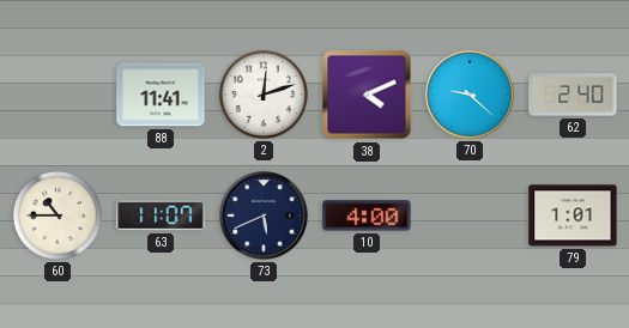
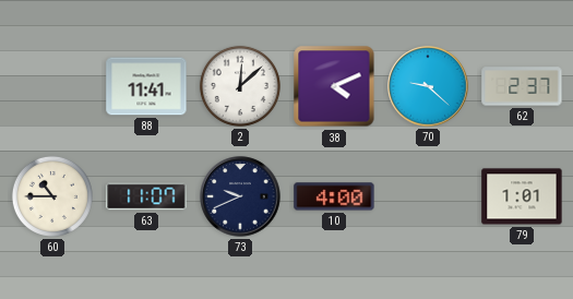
2: 12:12 -> 12:08 (240, 86)
62: 2:40 -> 2:37 (522, 86)
73: 5:41 -> 9:41 (240, 196)
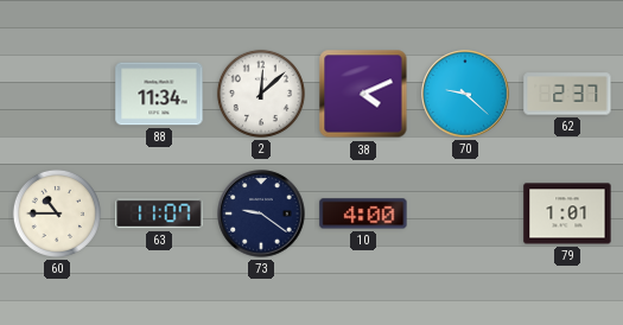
88: 11:41 -> 11:34 (159, 94)
73: 9:41 -> 9:21 (261, 214)
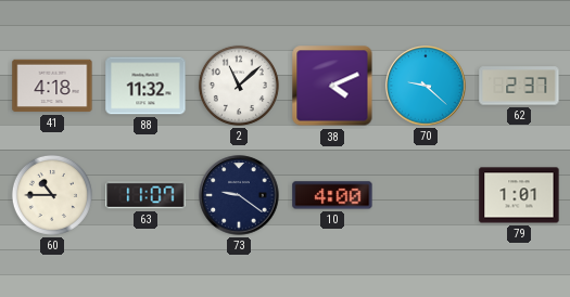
41: none -> 4:18 (52, 86)
88: 11:34 -> 11:32 (145, 86)
2: 12:08 -> 11:08 (239, 86)
